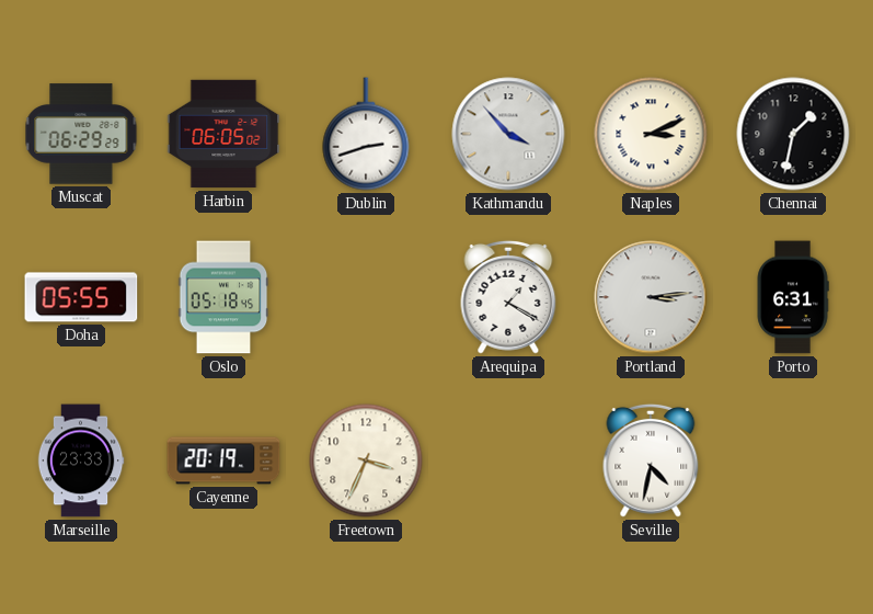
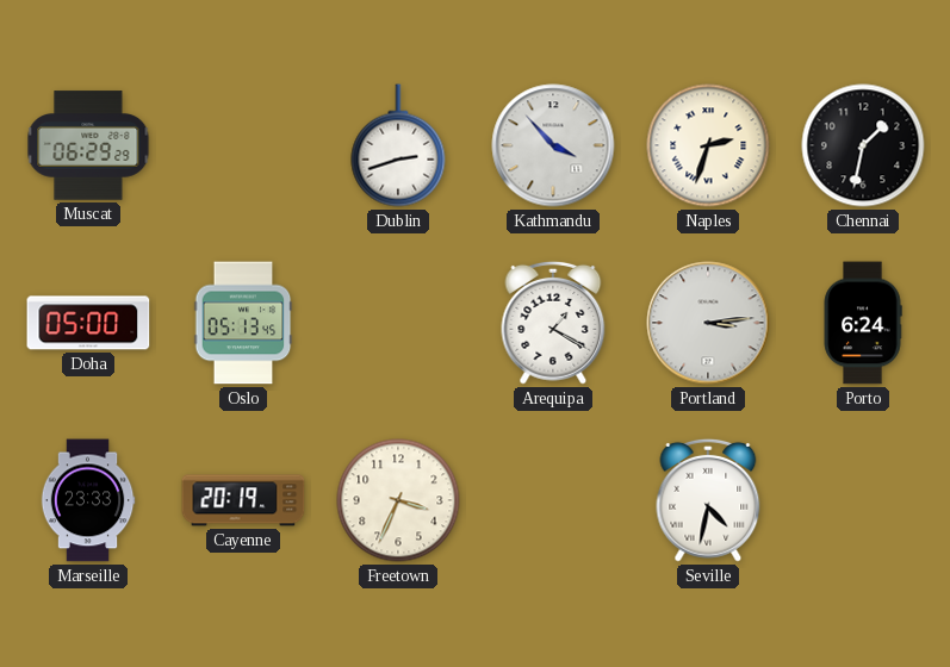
Harbin: 06:05 -> none (223, 134)
Naples: 3:11 -> 2:33 (708, 145)
Doha: 05:55 -> 05:00 (88, 323)
Oslo: 05:18 -> 05:13 (243, 323)
Porto: 6:31 -> 6:24 (863, 323)
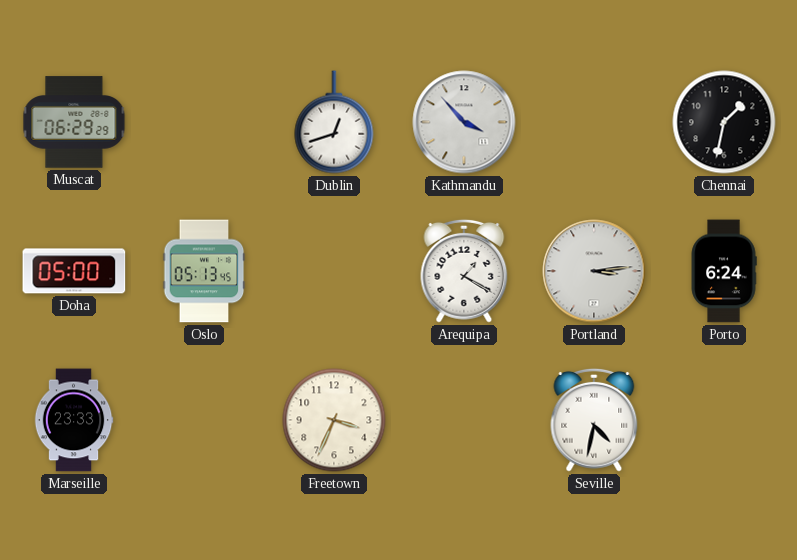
Dublin: 2:42 -> 12:42 (334, 122)
Naples: 2:33 -> none (708, 145)
Cayenne: 20:19 -> none (243, 500)
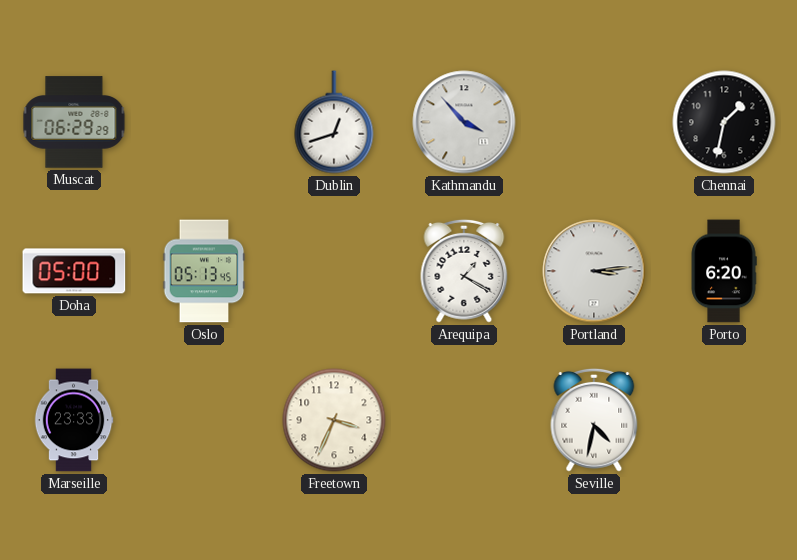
Porto: 6:24 -> 6:20 (724, 271)
